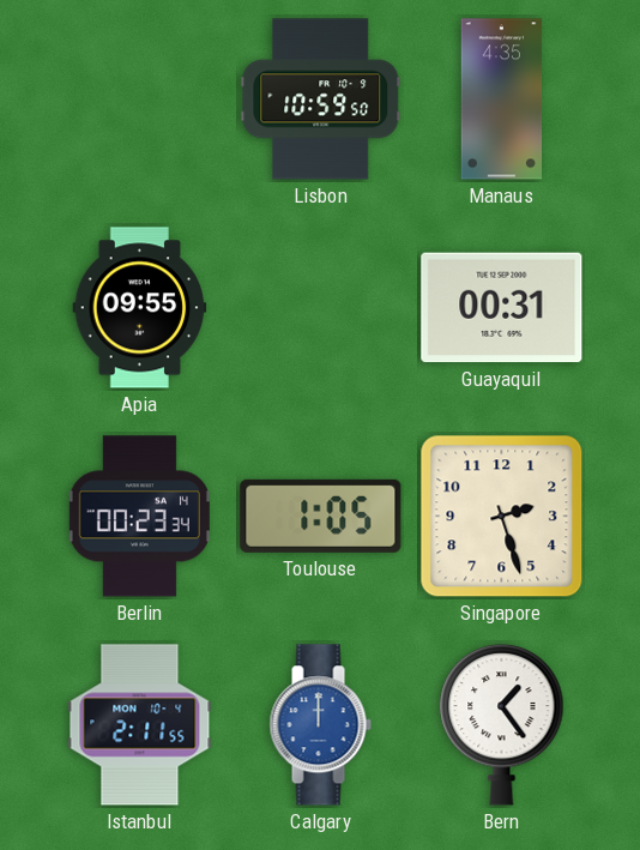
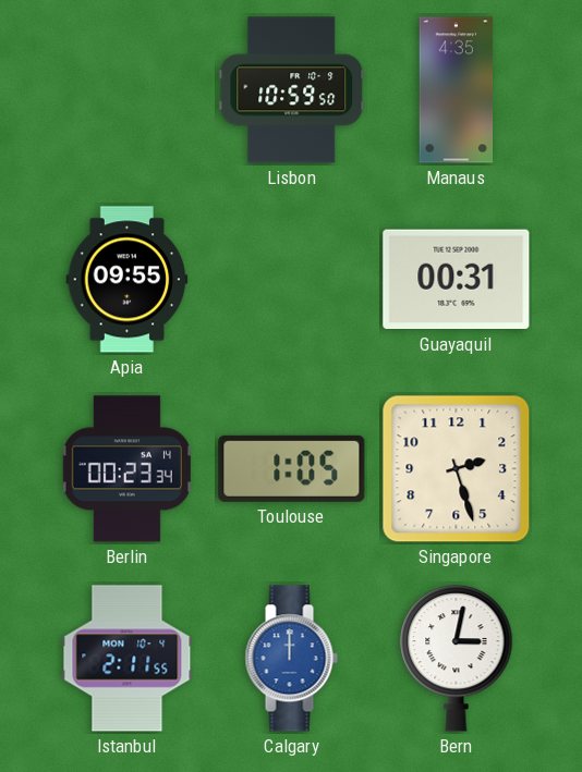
Bern: 1:24 -> 3:02 (457, 658)
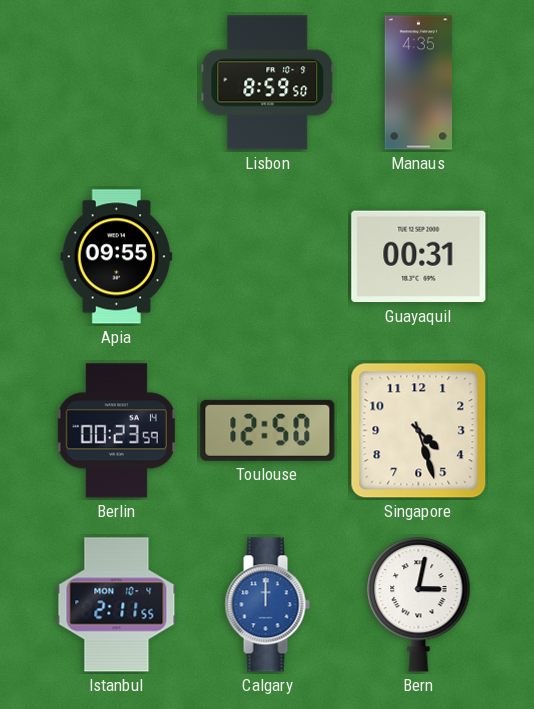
Lisbon: 10:59 -> 8:59 (268, 83)
Berlin: 00:23:34 -> 00:23:59 (116, 431)
Toulouse: 1:05 -> 12:50 (268, 430)
Singapore: 2:27 -> 4:27 (419, 431)
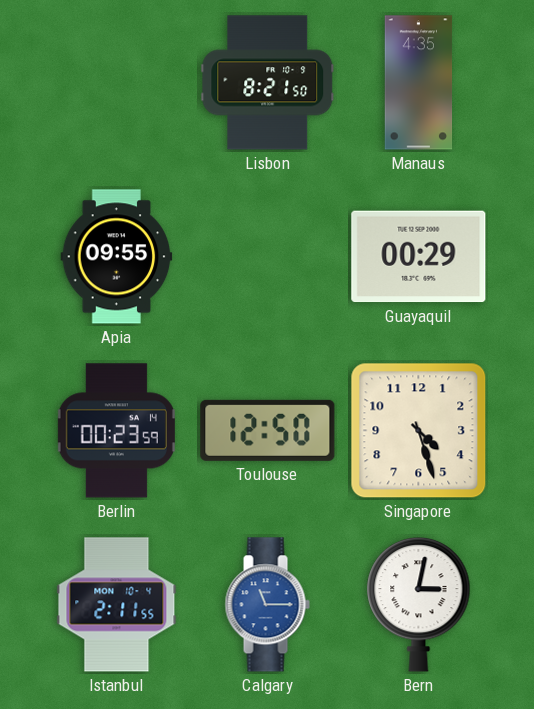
Lisbon: 8:59 -> 8:21 (268, 83)
Guayaquil: 00:31 -> 00:29 (419, 257)
Calgary: 12:00 -> 11:15 (267, 605)
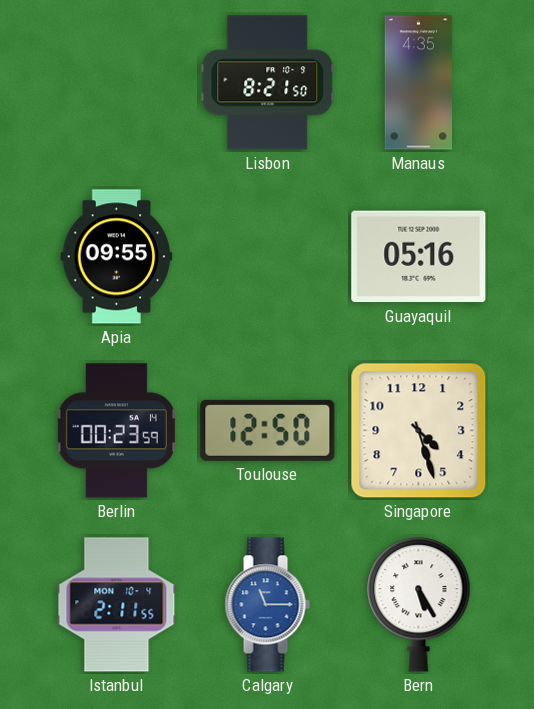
Guayaquil: 00:29 -> 05:16 (419, 257)
Bern: 3:02 -> 5:25 (419, 604)
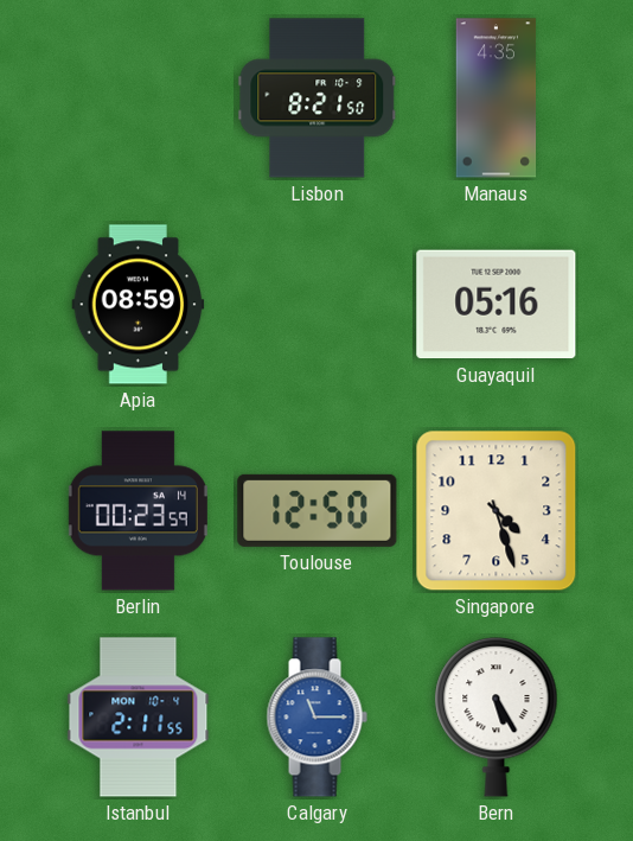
Apia: 09:55 -> 08:59 (139, 305)
